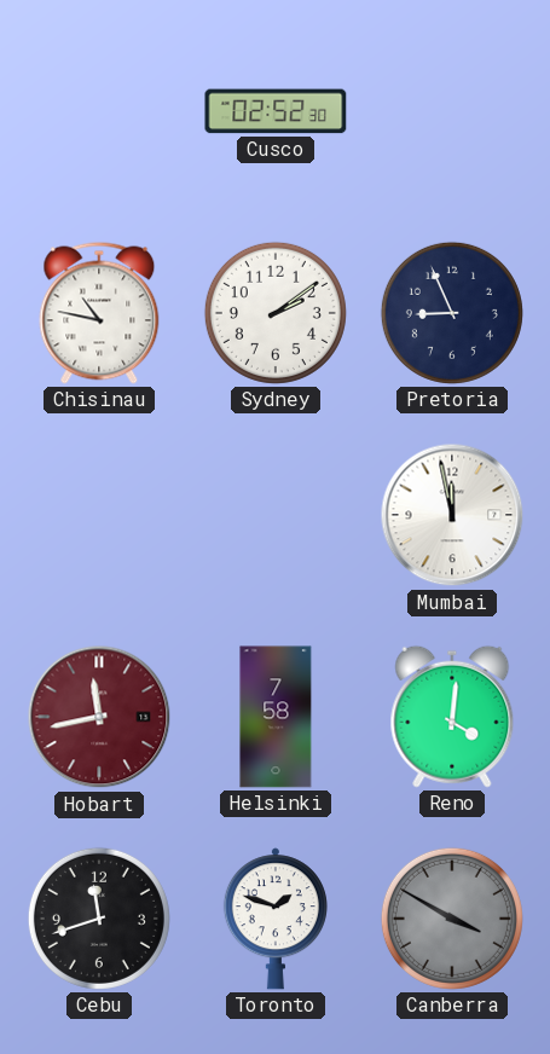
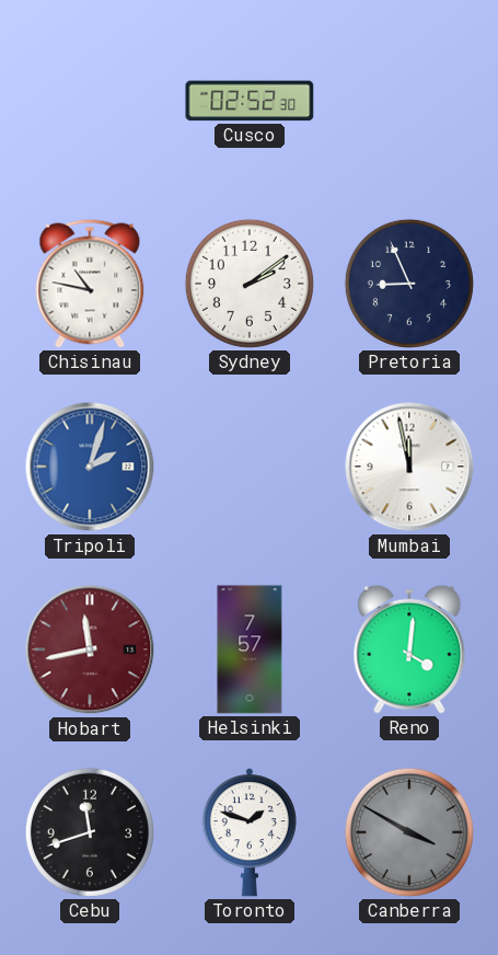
Tripoli: none -> 2:03 (90, 467)
Helsinki: 7:58 -> 7:57 (250, 649)
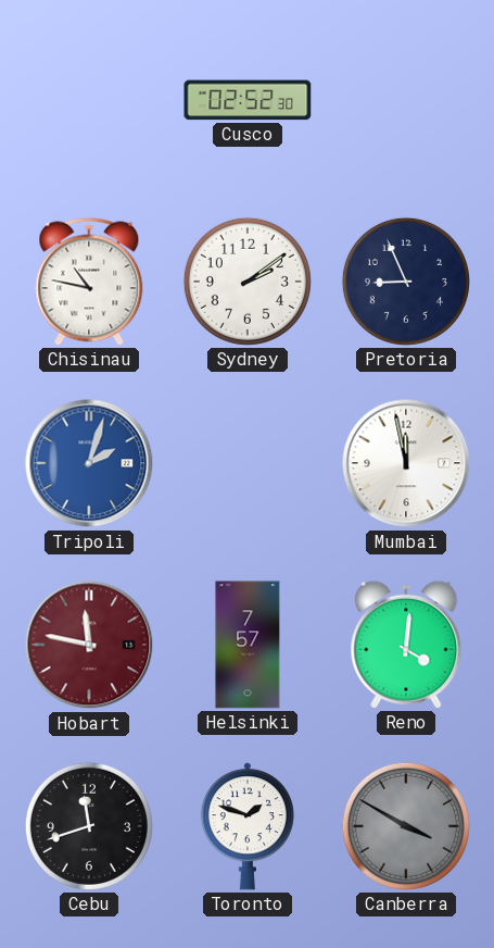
Hobart: 11:43 -> 11:47 (89, 645)
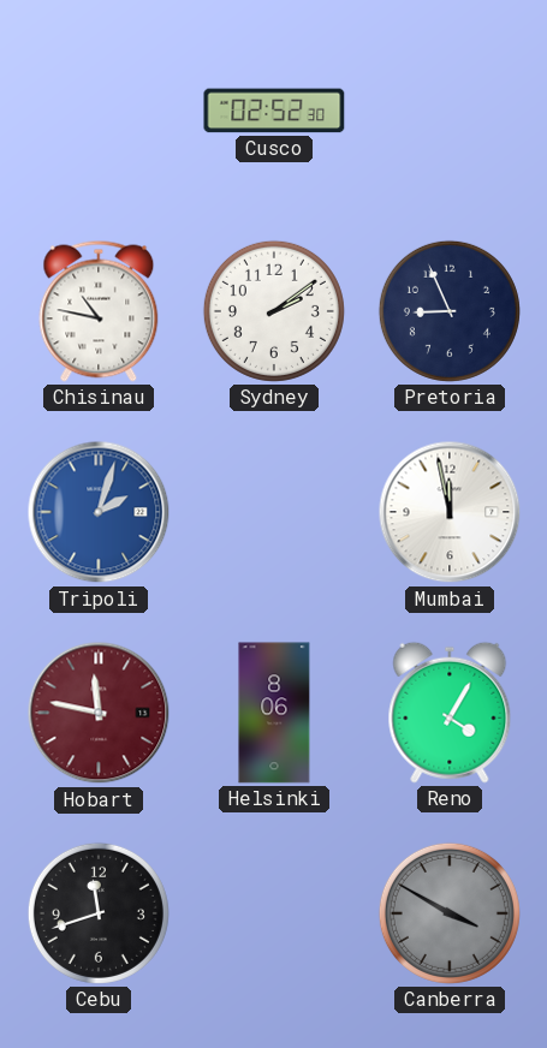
Helsinki: 7:57 -> 8:06 (274, 713)
Reno: 4:01 -> 4:05 (450, 713)
Toronto: 1:48 -> none (248, 826)
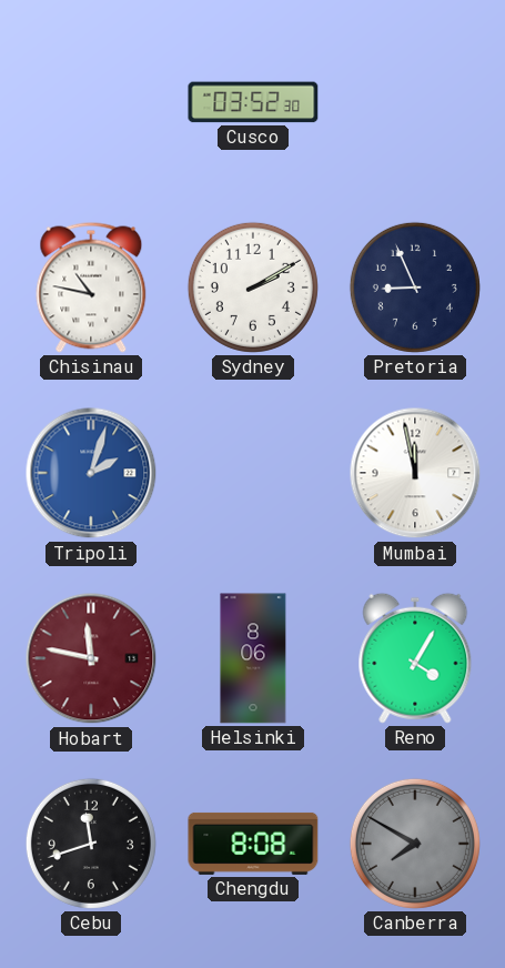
Cusco: 02:52 -> 03:52 (253, 102)
Sydney: 2:09 -> 2:10 (253, 288)
Chengdu: none -> 8:08 (253, 844)
Canberra: 3:50 -> 7:50 (415, 844)
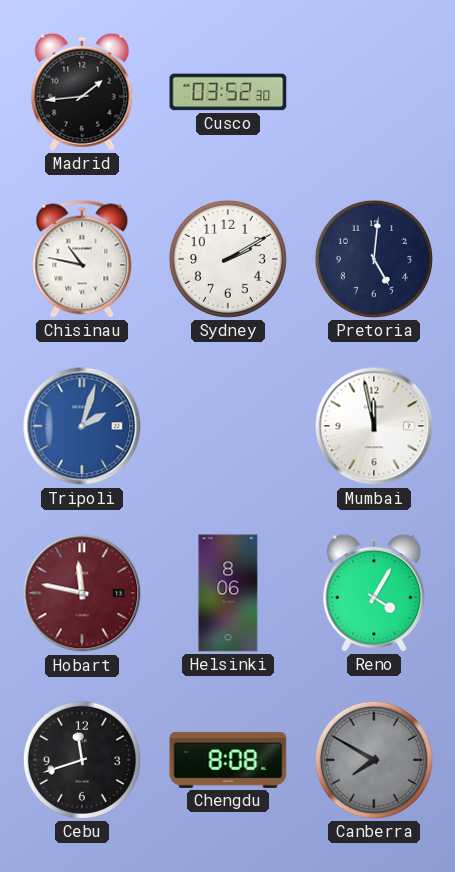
Madrid: none -> 1:44 (82, 92)
Pretoria: 8:56 -> 5:01 (374, 259)
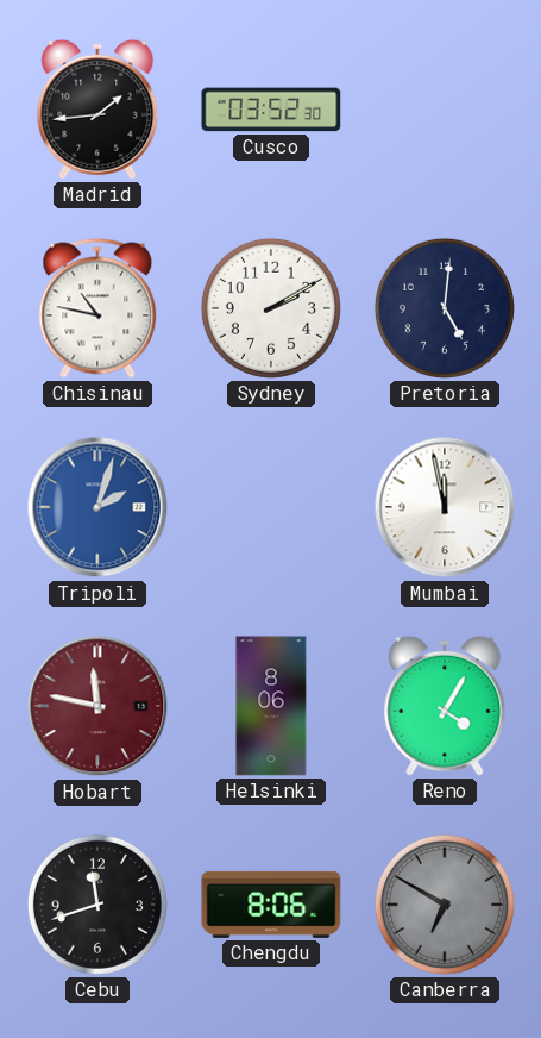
Chengdu: 8:08 -> 8:06 (271, 905)
Canberra: 7:50 -> 6:50 (445, 905)
